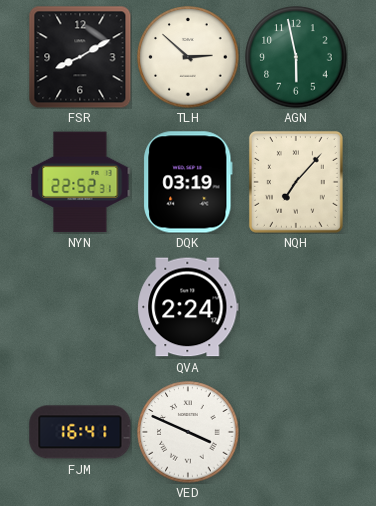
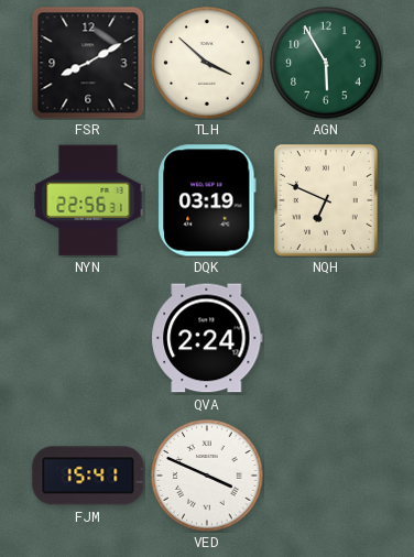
TLH: 2:52 -> 3:52 (207, 63)
AGN: 5:58 -> 5:55 (326, 63)
NYN: 22:52 -> 22:56 (88, 200)
NQH: 7:07 -> 6:49 (326, 200)
FJM: 16:41 -> 15:41 (88, 476)
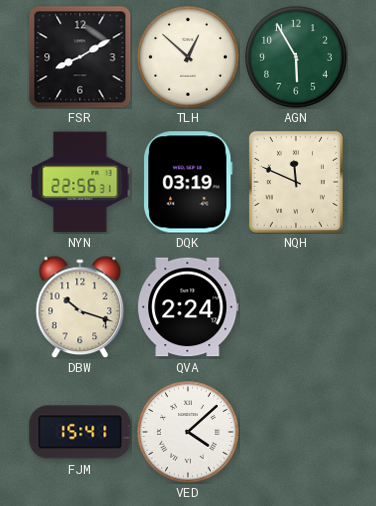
TLH: 3:52 -> 12:52 (188, 57)
NQH: 6:49 -> 11:49 (296, 182)
DBW: none -> 10:18 (80, 307)
VED: 3:49 -> 4:08 (188, 432)
